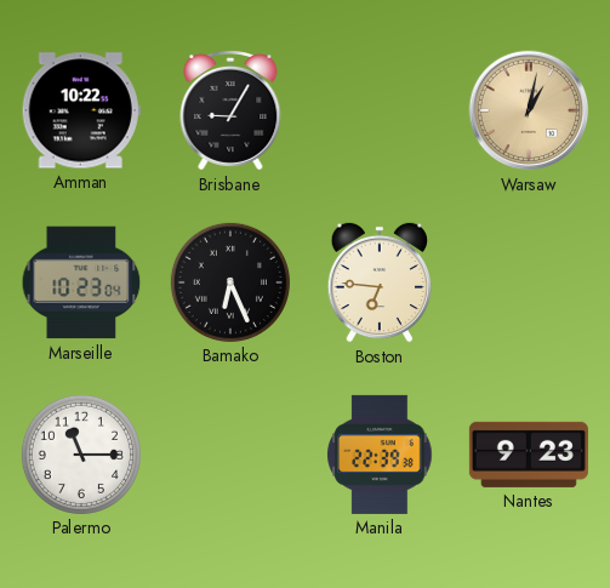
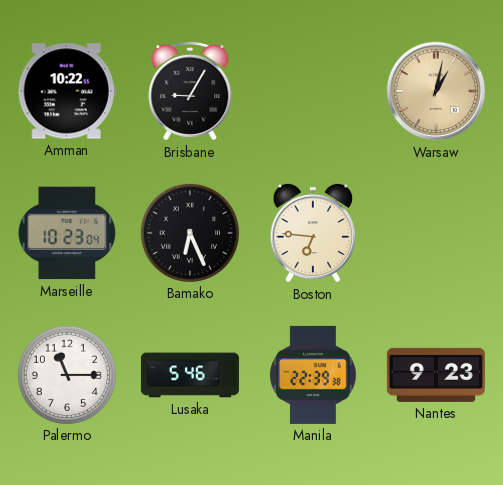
Lusaka: none -> 5:46 (190, 375)
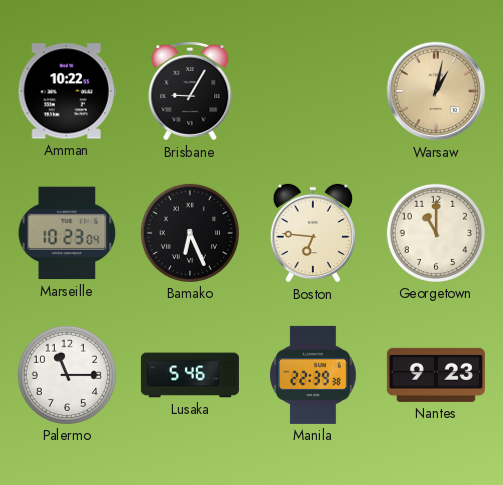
Georgetown: none -> 11:00 (436, 233)
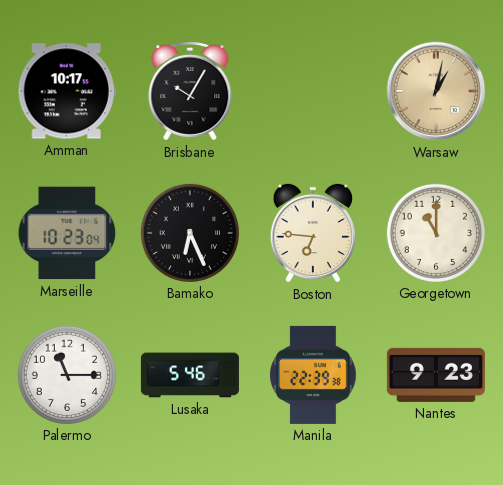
Amman: 10:22 -> 10:17 (67, 91)
Brisbane: 9:05 -> 10:05 (190, 92)
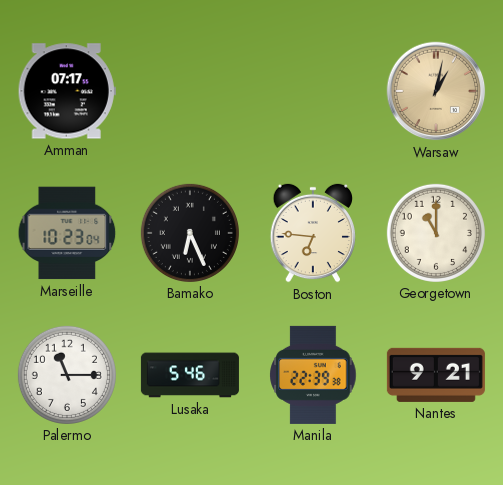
Amman: 10:17 -> 07:17 (67, 91)
Brisbane: 10:05 -> none (190, 92)
Nantes: 9:23 -> 9:21 (436, 375)
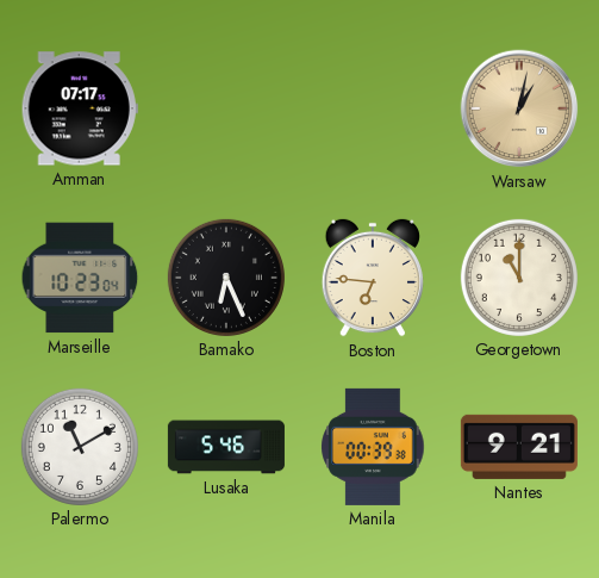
Palermo: 11:15 -> 11:10 (80, 447)
Manila: 22:39 -> 00:39 (373, 447)
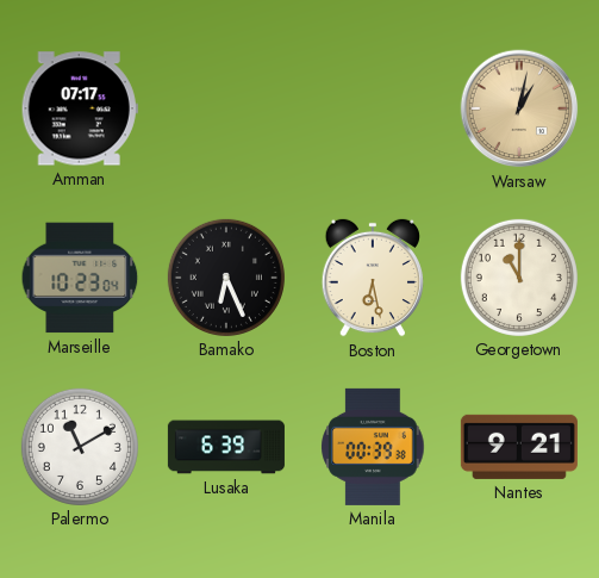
Boston: 6:46 -> 6:28 (372, 278)
Lusaka: 5:46 -> 6:39 (226, 447)
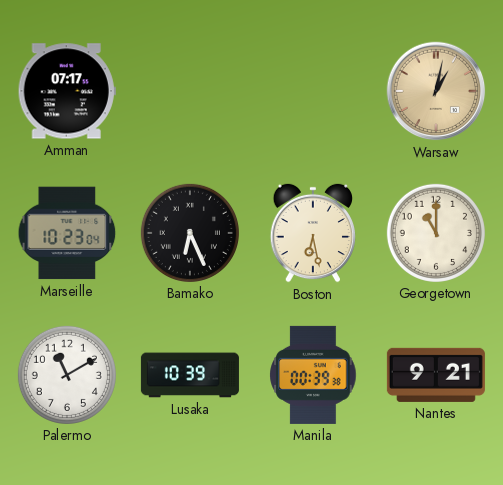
Lusaka: 6:39 -> 10:39 (190, 375)
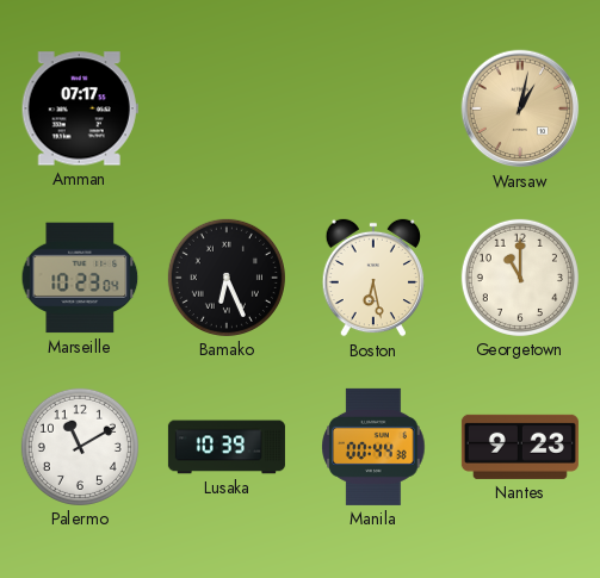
Manila: 00:39 -> 00:44 (373, 447)
Nantes: 9:21 -> 9:23 (520, 447)
